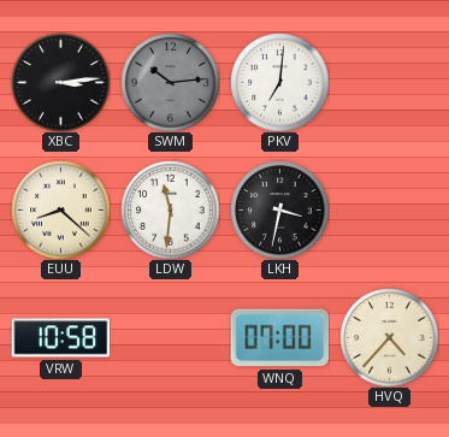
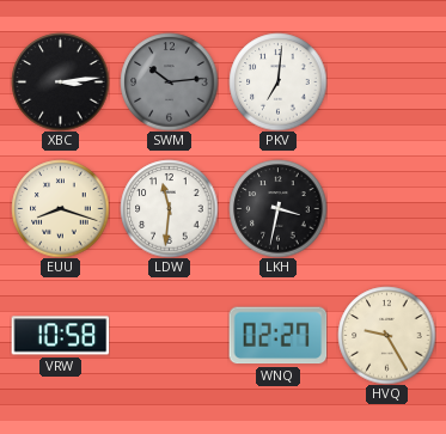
EUU: 8:22 -> 8:18 (60, 208)
WNQ: 07:00 -> 02:27 (277, 336)
HVQ: 4:37 -> 9:25 (386, 335)
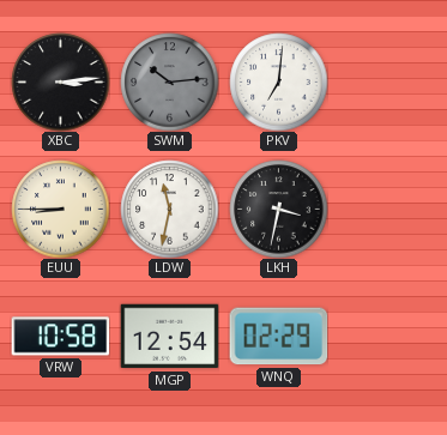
EUU: 8:18 -> 8:45 (60, 209)
LDW: 11:31 -> 11:32 (169, 209)
MGP: none -> 12:54 (169, 337)
WNQ: 02:27 -> 02:29 (278, 337)
HVQ: 9:25 -> none (386, 335)
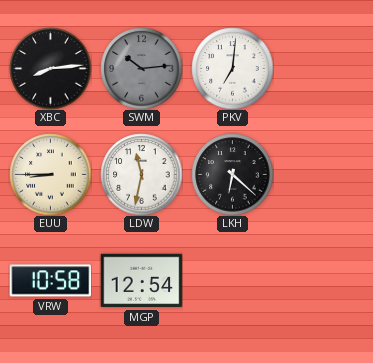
XBC: 3:14 -> 8:14 (50, 68)
LKH: 3:32 -> 6:22 (232, 174)
WNQ: 02:29 -> none (278, 337)
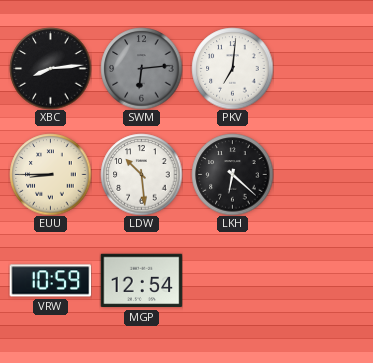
SWM: 10:14 -> 6:14 (141, 68)
LDW: 11:32 -> 10:29 (141, 174)
VRW: 10:58 -> 10:59 (50, 281)
